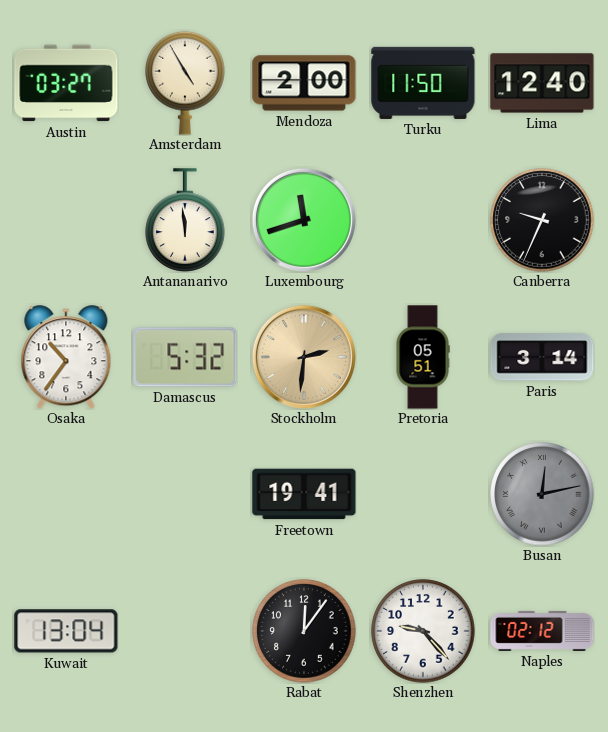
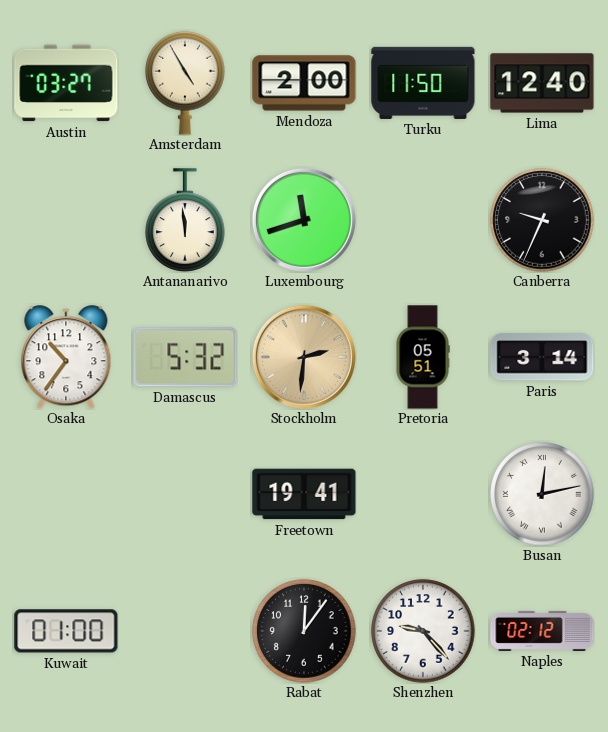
Busan dial: grey -> white (542, 494)
Kuwait: 13:04 -> 01:00 (66, 631)
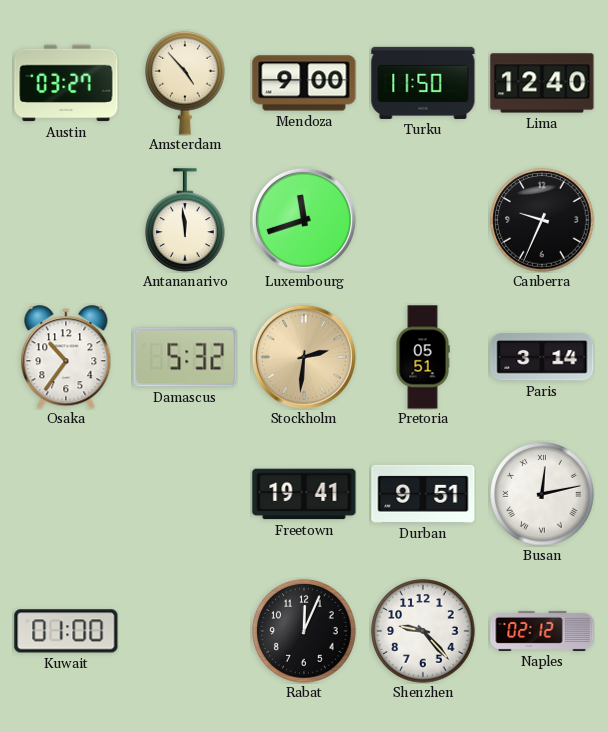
Amsterdam: 4:55 -> 4:53 (185, 83)
Mendoza: 2:00 -> 9:00 (304, 83)
Durban: none -> 9:51 (423, 494)
Rabat: 12:06 -> 12:04 (304, 631)
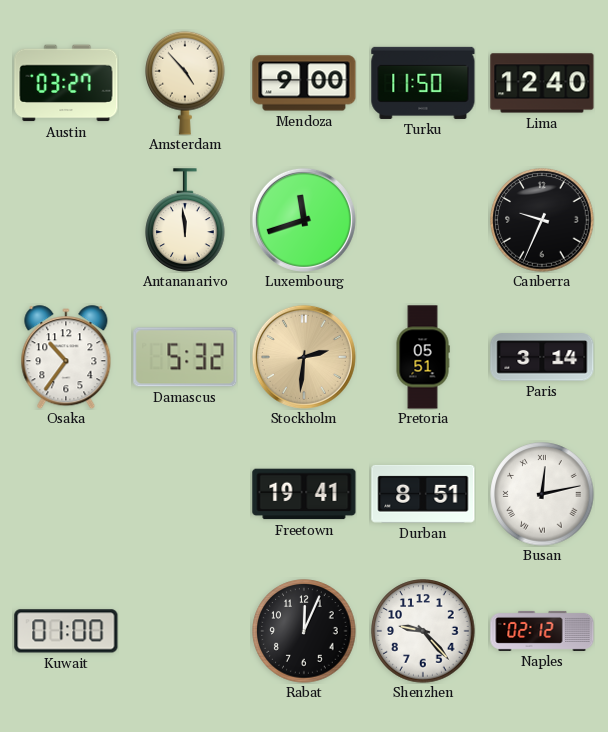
Durban: 9:51 -> 8:51 (423, 494)
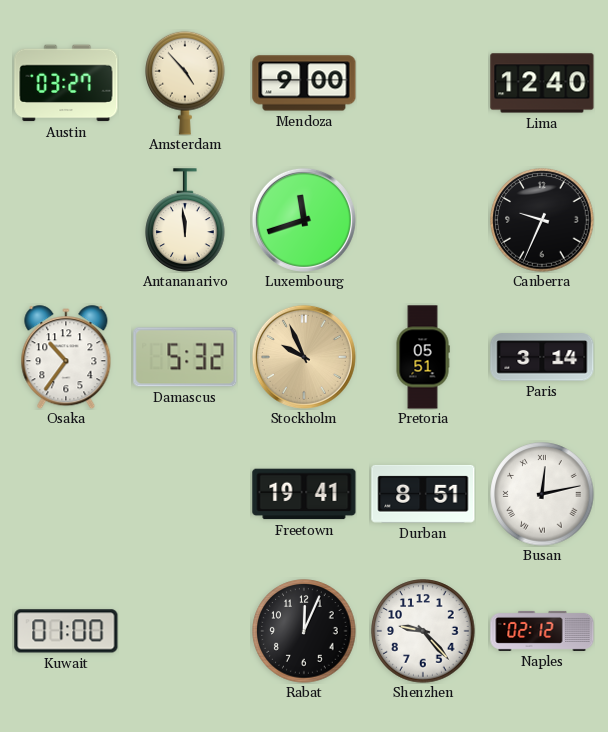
Turku: 11:50 -> none (423, 83)
Stockholm: 2:31 -> 9:56 (304, 357)
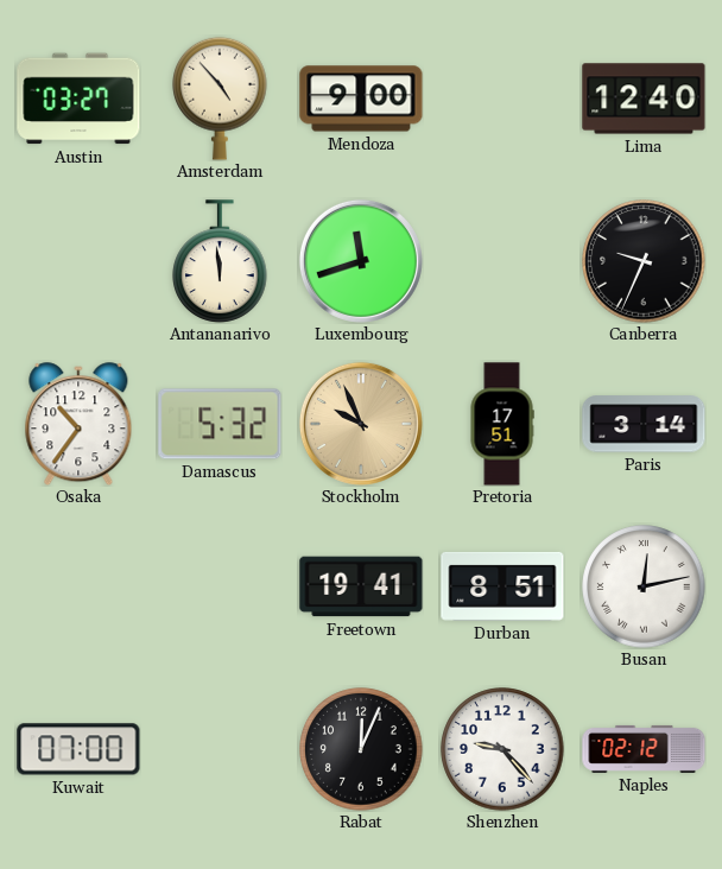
Pretoria: 05:51 -> 17:51 (502, 424)
Kuwait: 01:00 -> 07:00 (78, 749)
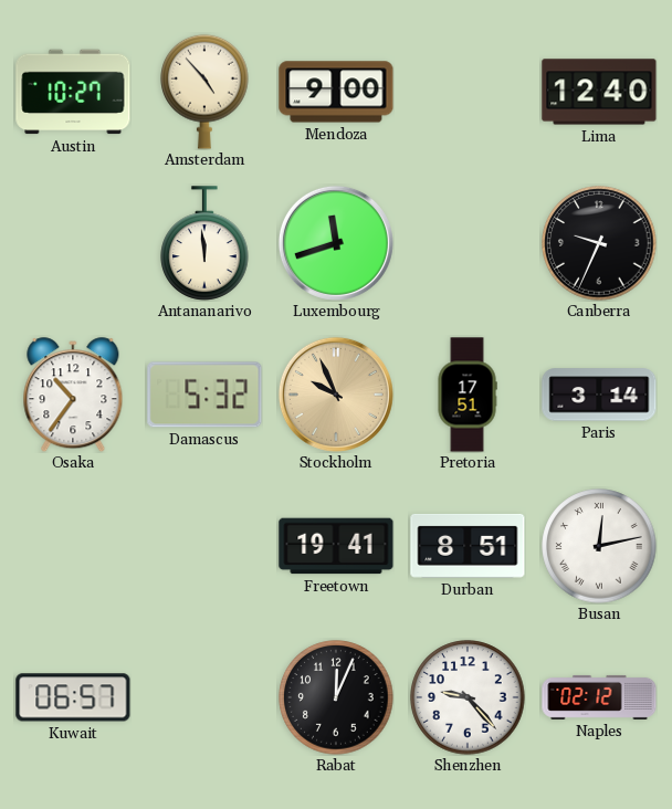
Austin: 03:27 -> 10:27 (73, 92)
Kuwait: 07:00 -> 06:57 (73, 697)
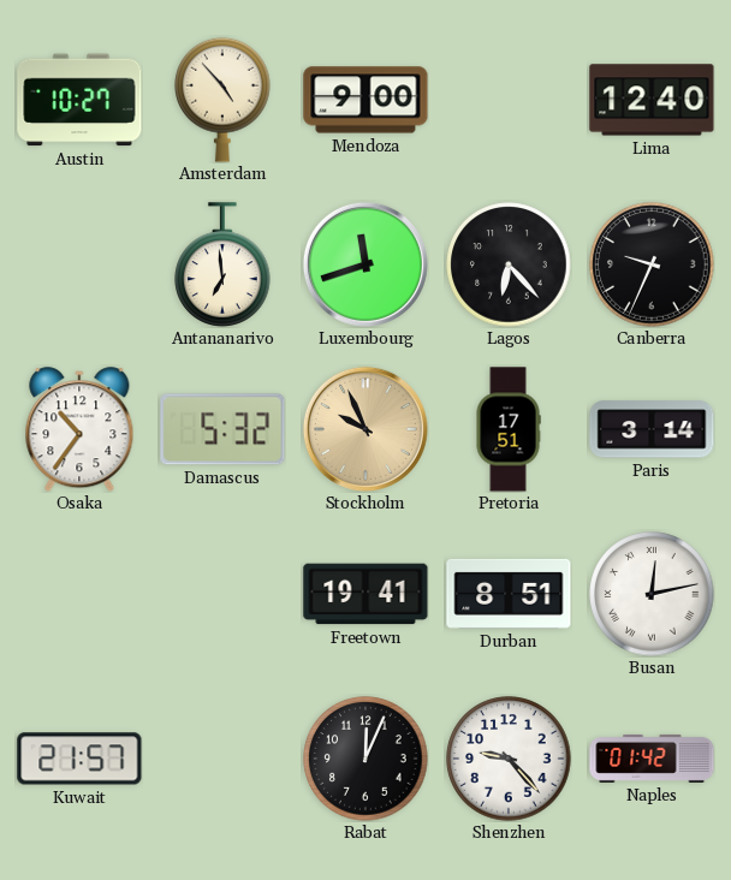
Antananarivo: 11:59 -> 6:59 (222, 264)
Lagos: none -> 6:23 (509, 264)
Kuwait: 06:57 -> 21:57 (79, 759)
Naples: 02:12 -> 01:42 (652, 759)
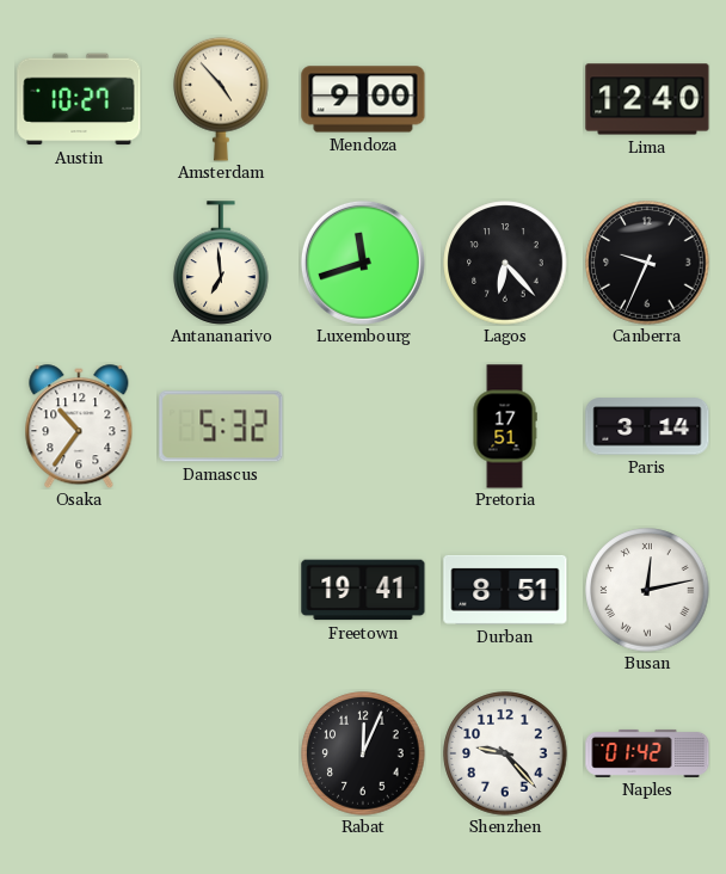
Stockholm: 9:56 -> none (365, 429)
Kuwait: 21:57 -> none (79, 759)
